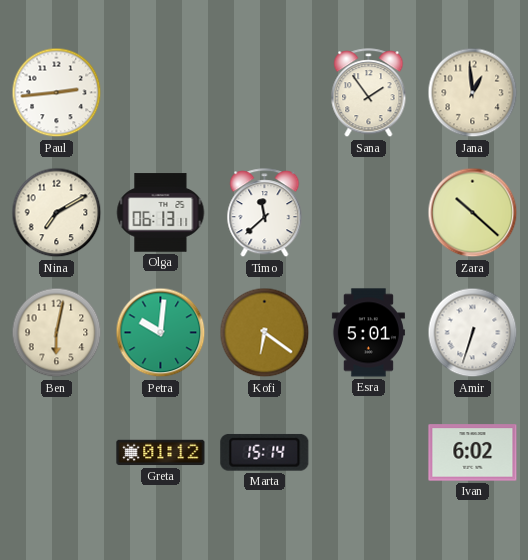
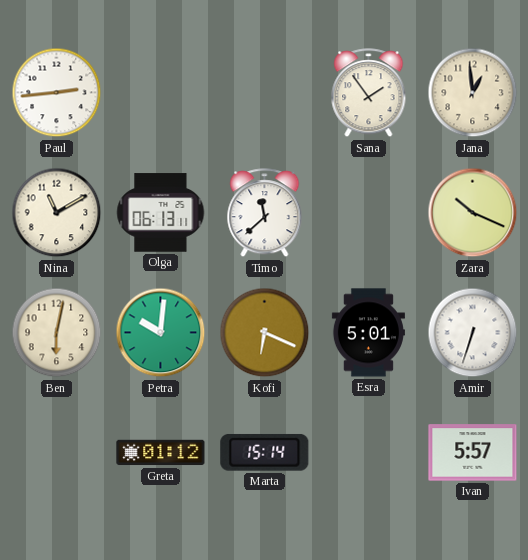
Nina: 7:10 -> 11:10 (57, 213)
Zara: 10:22 -> 10:19 (473, 213)
Kofi: 6:21 -> 6:19 (265, 333)
Ivan: 6:02 -> 5:57 (473, 453)
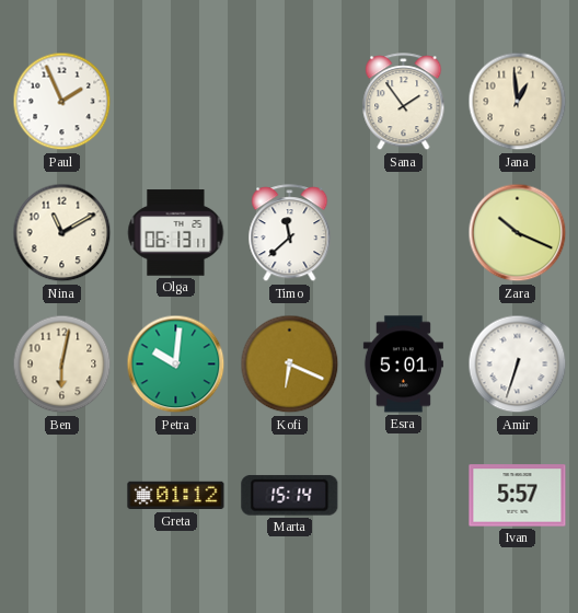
Paul: 2:44 -> 1:56 (62, 102)
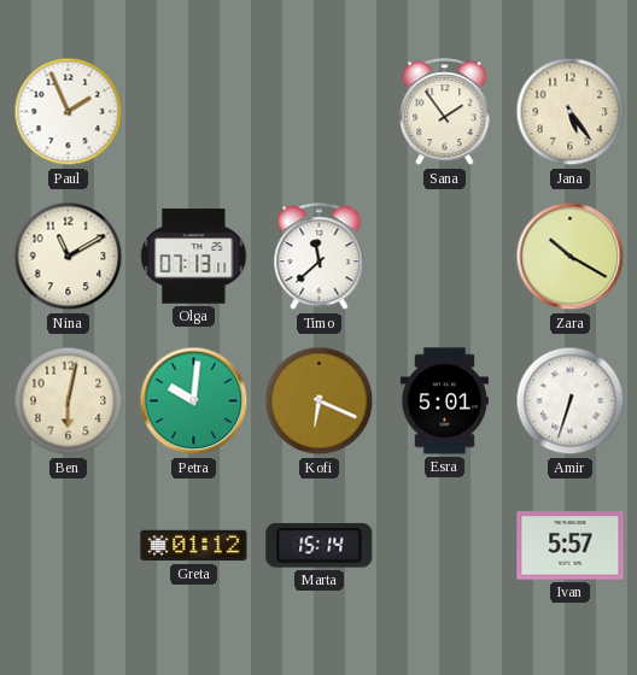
Jana: 12:59 -> 5:24 (571, 112)
Olga: 06:13 -> 07:13 (194, 257)
Zara: 10:19 -> 10:20 (571, 257)
